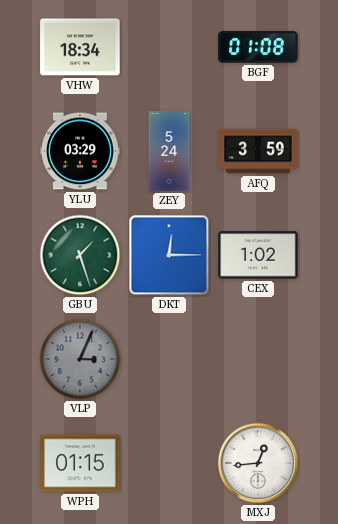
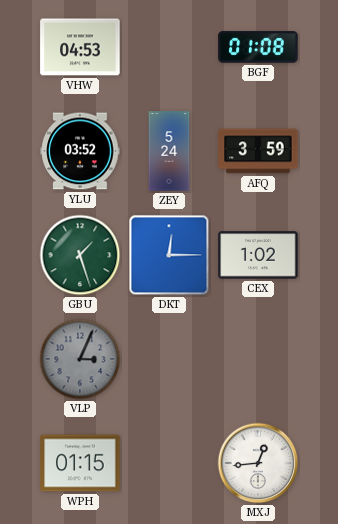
VHW: 18:34 -> 04:53 (80, 47)
YLU: 03:29 -> 03:52 (80, 151)
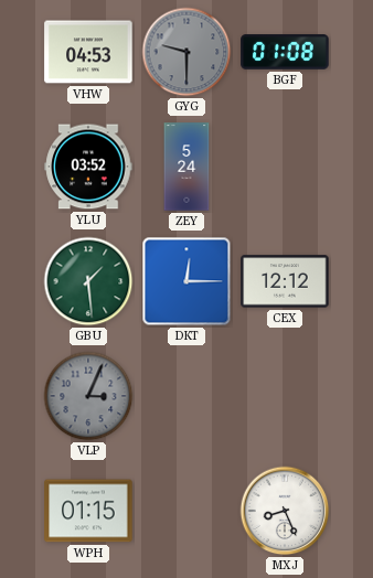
GYG: none -> 9:30 (186, 52)
AFQ: 3:59 -> none (258, 151)
GBU: 1:27 -> 1:29 (88, 281)
CEX: 1:02 -> 12:12 (285, 281)
MXJ: 12:44 -> 8:26 (285, 511)
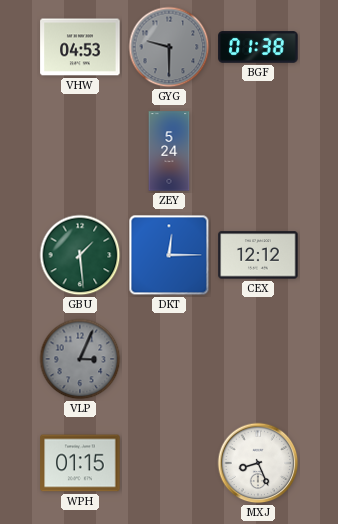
BGF: 01:08 -> 01:38 (258, 47)
YLU: 03:52 -> none (88, 167)
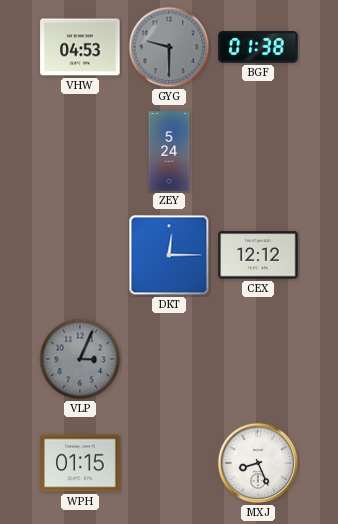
GBU: 1:29 -> none (80, 255)
